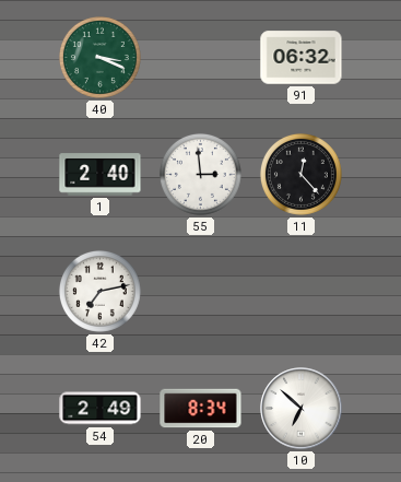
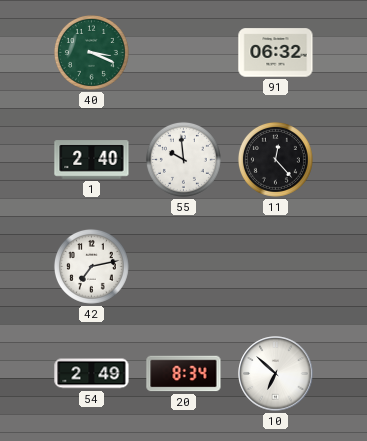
55: 2:59 -> 9:59 (183, 159)
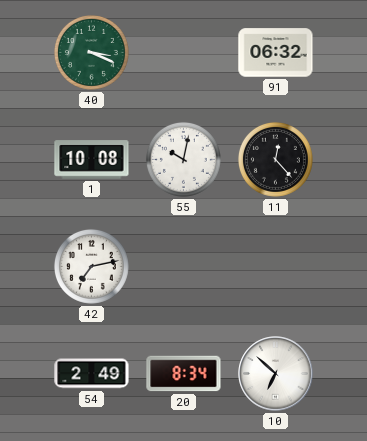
1: 2:40 -> 10:08 (92, 160)
55: 9:59 -> 10:02 (183, 159)
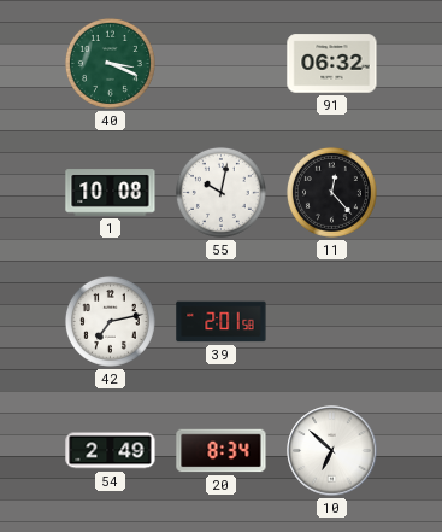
39: none -> 2:01 (222, 322)
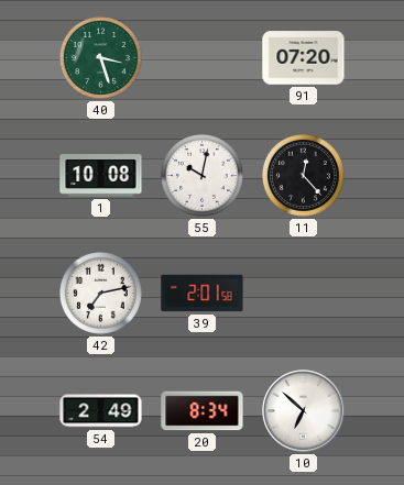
40: 3:19 -> 3:27 (100, 57)
91: 06:32 -> 07:20 (304, 58)
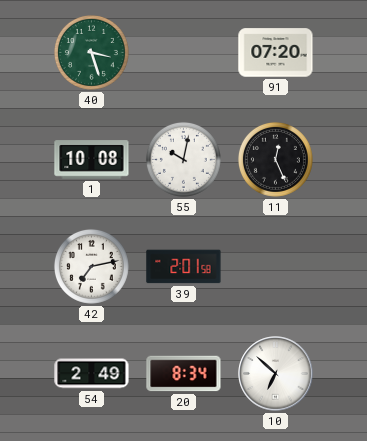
11: 12:23 -> 12:26 (275, 159)
